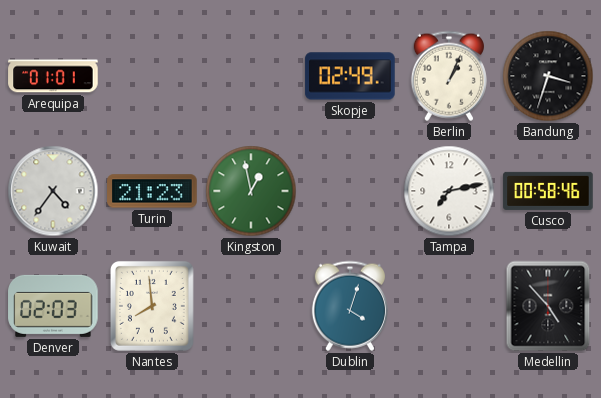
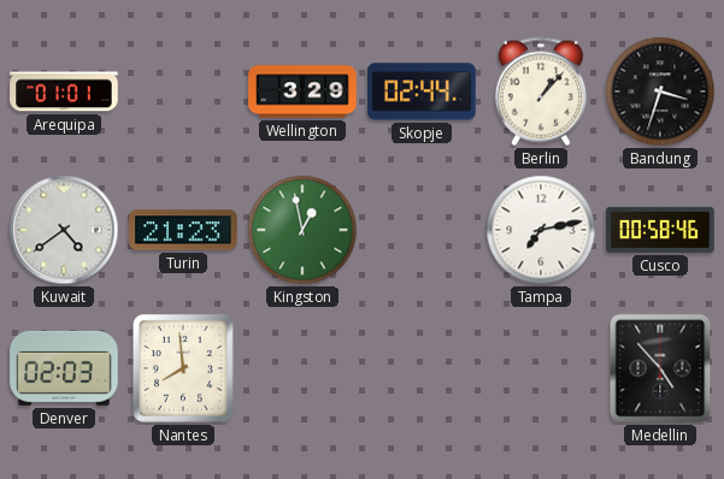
Wellington: none -> 3:29 (302, 91)
Skopje: 02:49 -> 02:44 (422, 91)
Berlin: 1:04 -> 1:07 (541, 91)
Kuwait: 4:36 -> 4:39 (64, 230)
Dublin: 4:03 -> none (350, 306)
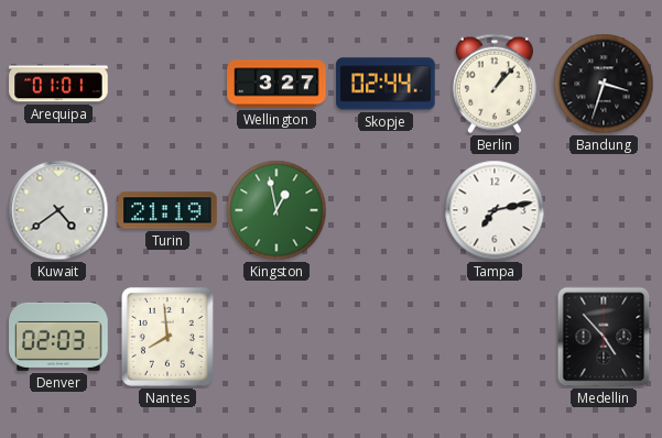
Wellington: 3:29 -> 3:27 (276, 84)
Turin: 21:23 -> 21:19 (167, 210)
Cusco: 00:58 -> none (660, 230)
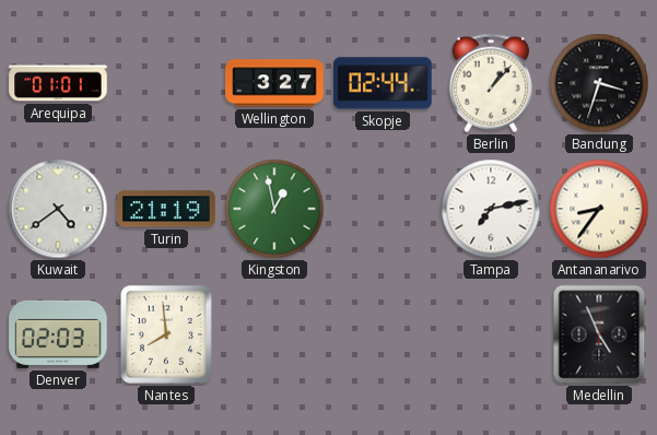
Antananarivo: none -> 8:36 (599, 209)
Medellin: 4:53 -> 4:56 (599, 334)
